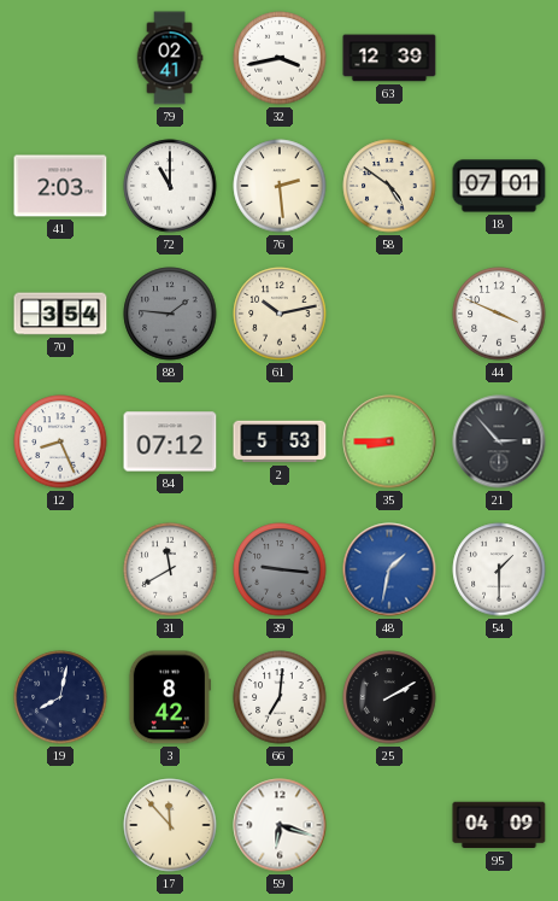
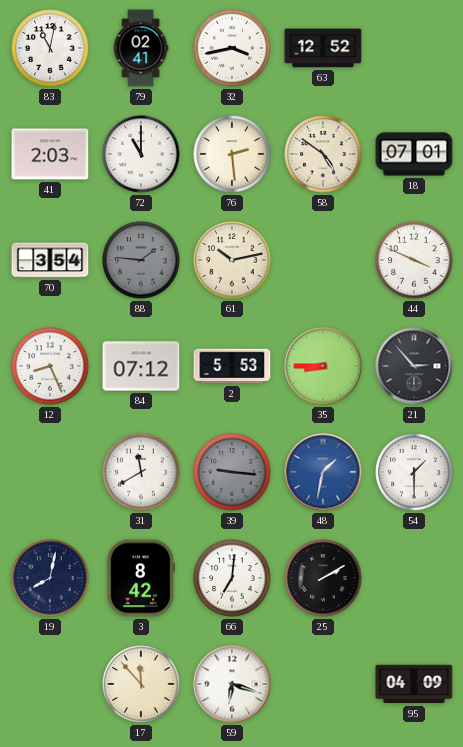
83: none -> 11:02 (50, 48)
63: 12:39 -> 12:52 (323, 48)
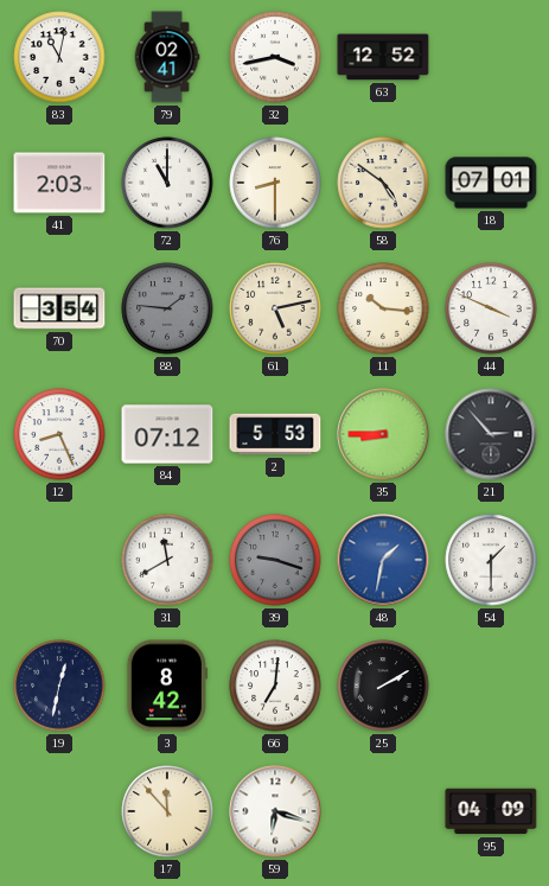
76: 2:29 -> 8:30 (275, 183)
61: 10:13 -> 5:13 (275, 308)
11: none -> 10:16 (383, 308)
39: 9:16 -> 9:18 (275, 560)
19: 8:02 -> 12:32 (59, 686)
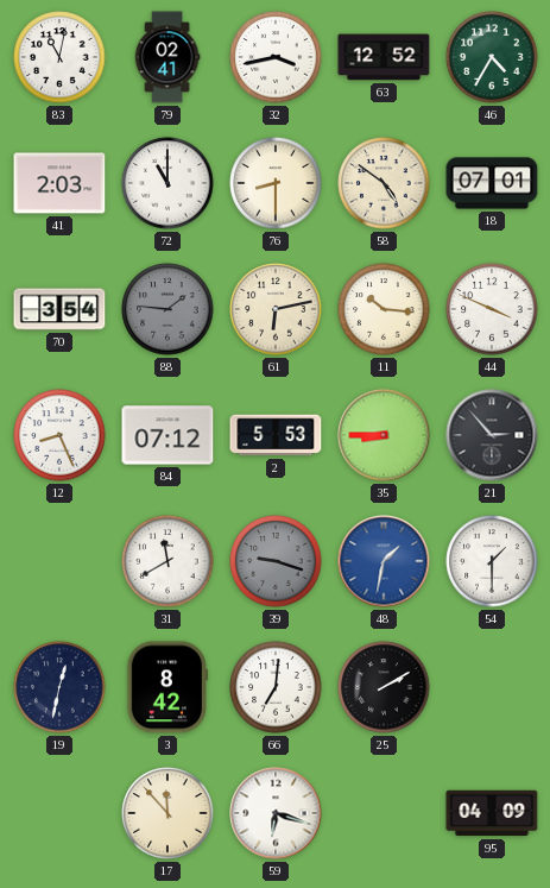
46: none -> 4:35 (492, 57)
61: 5:13 -> 6:13 (276, 309)
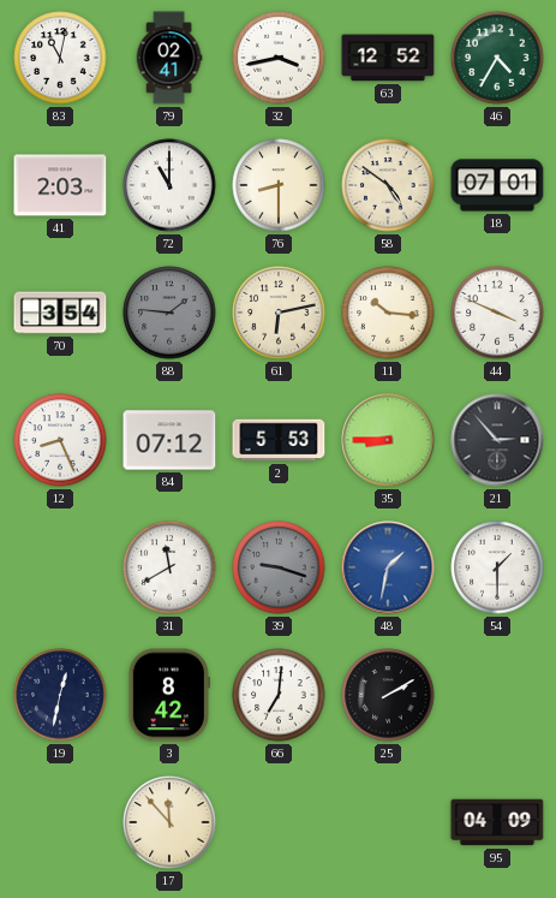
59: 6:18 -> none (276, 813)
